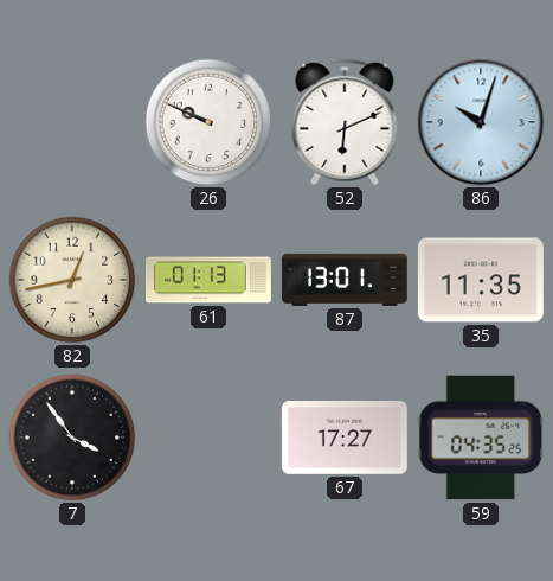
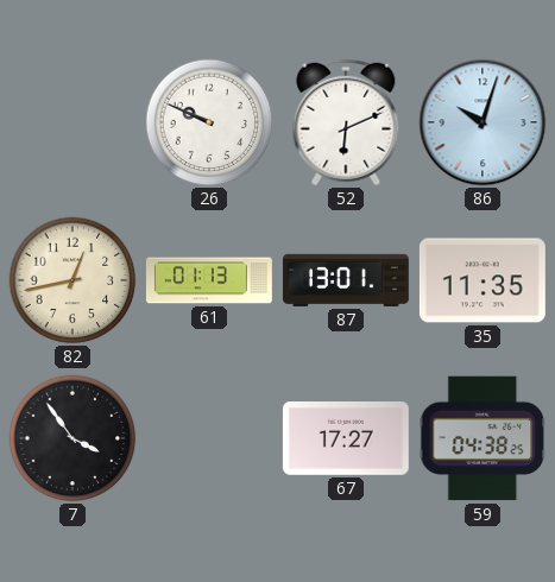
59: 04:35 -> 04:38 (483, 438)
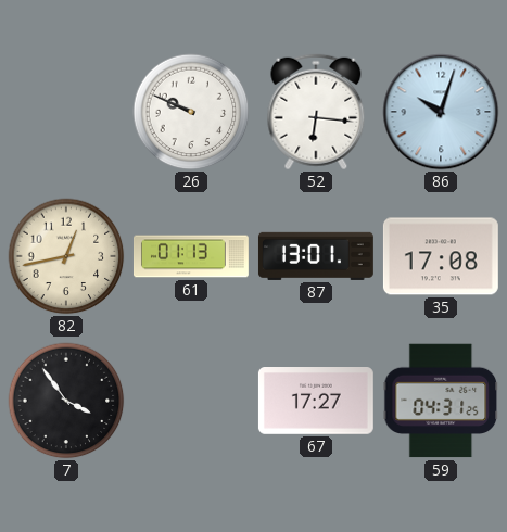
52: 6:11 -> 6:16 (316, 112)
35: 11:35 -> 17:08 (441, 256)
59: 04:38 -> 04:31 (441, 401)
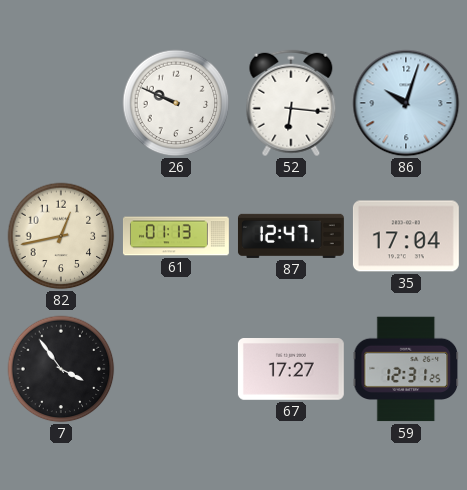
87: 13:01 -> 12:47 (291, 236)
35: 17:08 -> 17:04 (406, 236)
59: 04:31 -> 12:31 (406, 369)
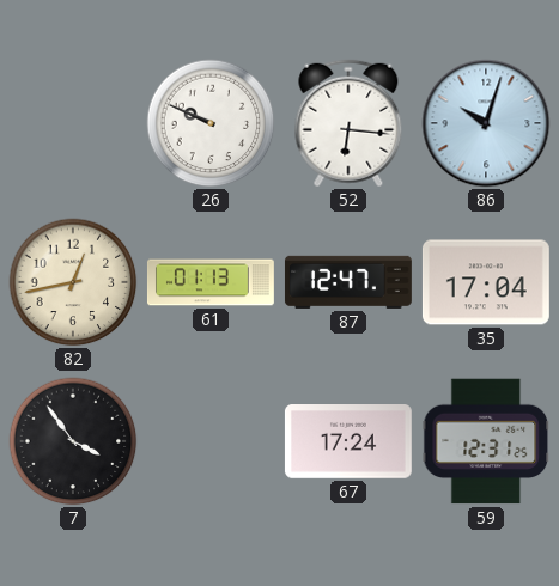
67: 17:27 -> 17:24 (348, 442)
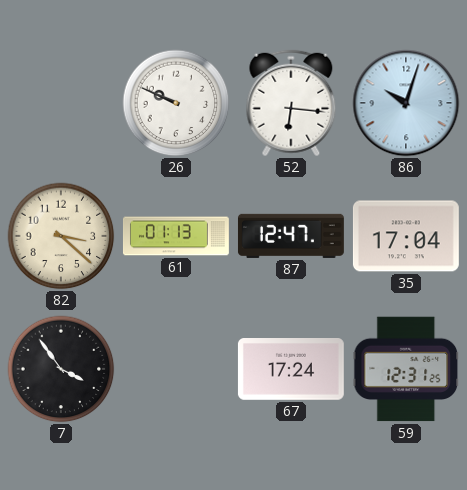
82: 12:43 -> 3:22 (61, 236)
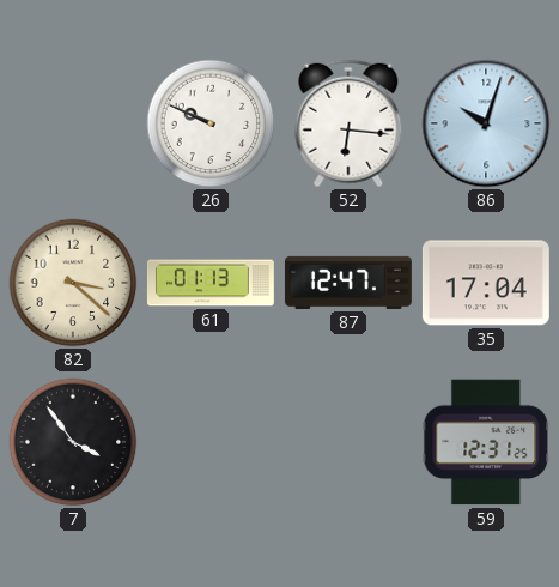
67: 17:24 -> none (291, 370)
